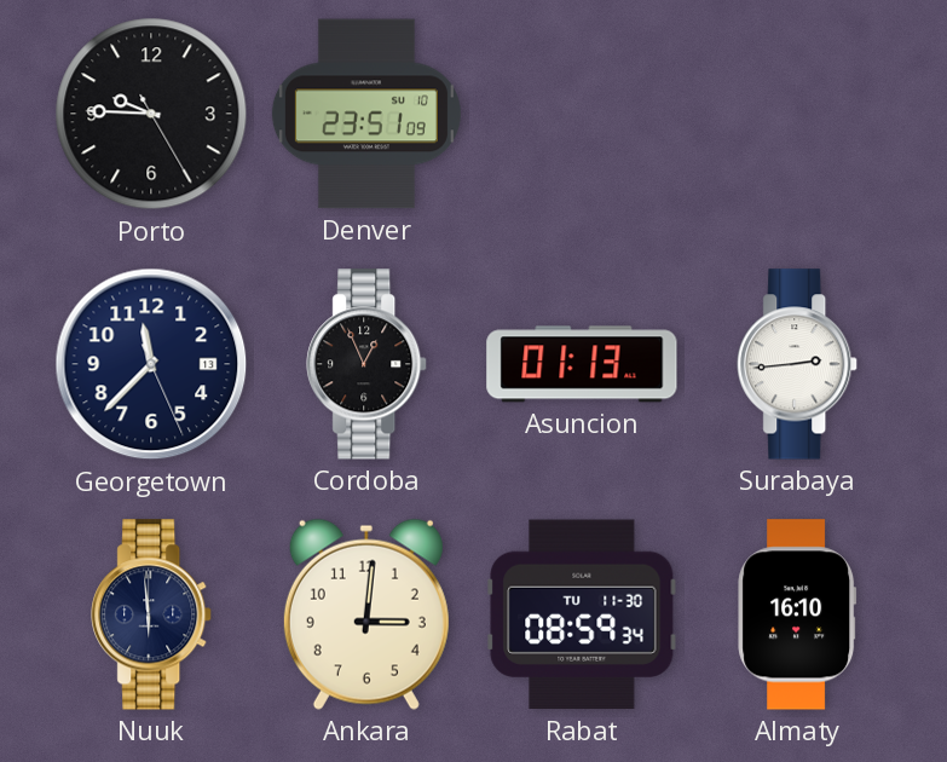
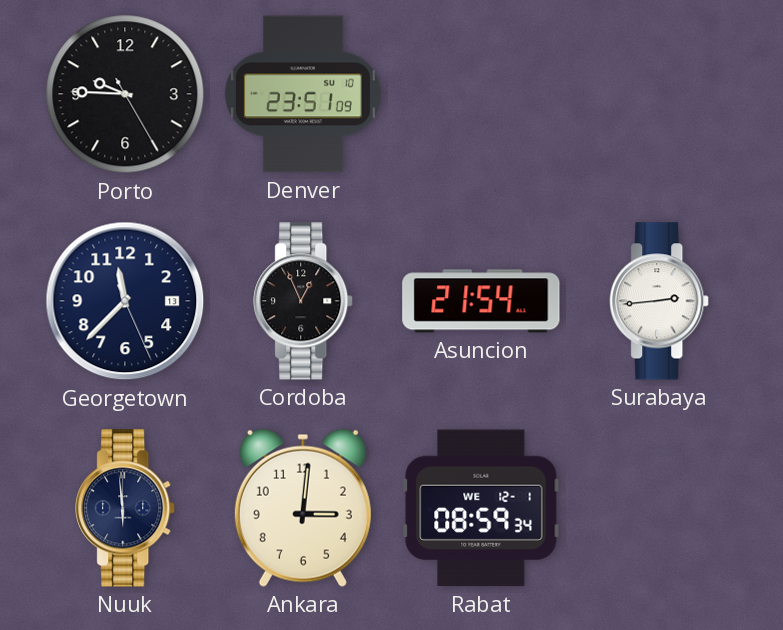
Asuncion: 01:13 -> 21:54 (481, 301)
Rabat date: TU 11-30 -> WE 12-1 (481, 508)
Almaty: 16:10 -> none (797, 614)
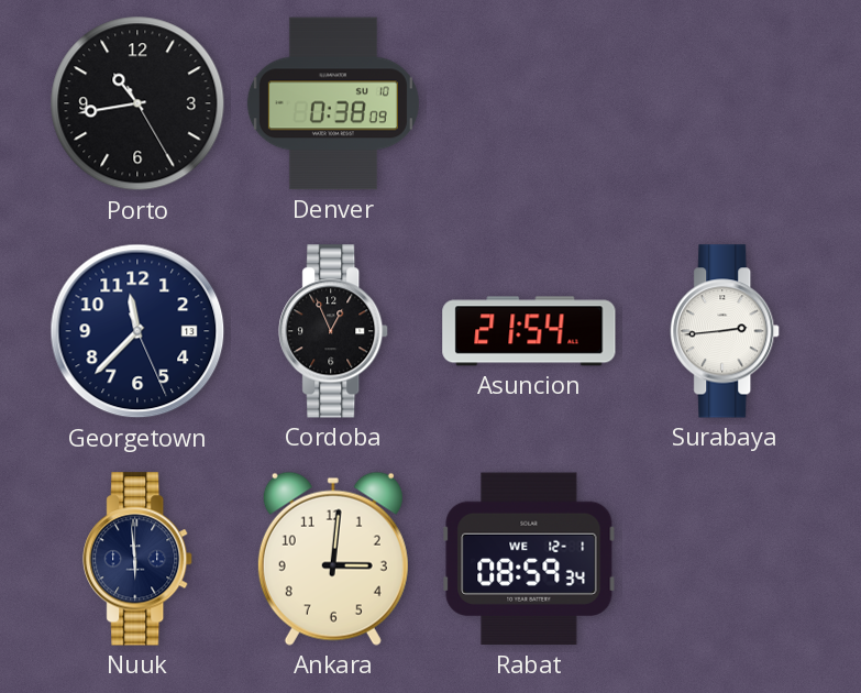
Porto: 9:45 -> 10:43 (137, 103)
Denver: 23:51 -> 0:38 (333, 103)
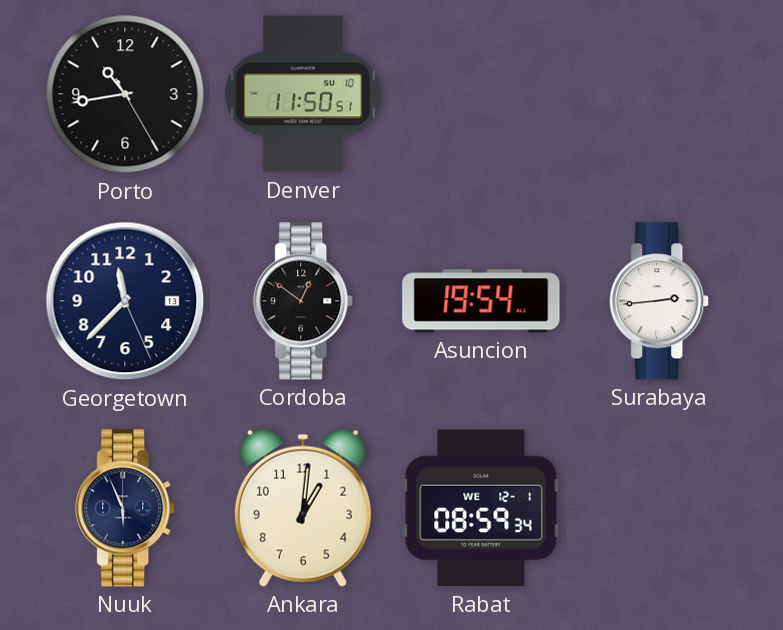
Denver: 0:38 -> 11:50 (303, 94)
Cordoba: 12:56 -> 12:51 (304, 301)
Asuncion: 21:54 -> 19:54 (481, 301)
Nuuk: 5:59 -> 5:56 (126, 508)
Ankara: 3:01 -> 1:01 (303, 508)
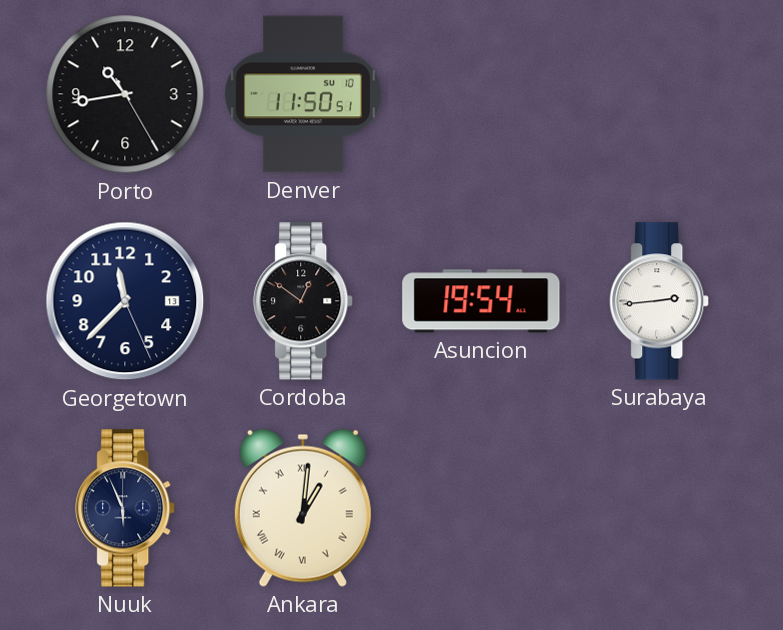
Ankara numerals: Arabic -> Roman (303, 508)
Rabat: 08:59 -> none (481, 508)
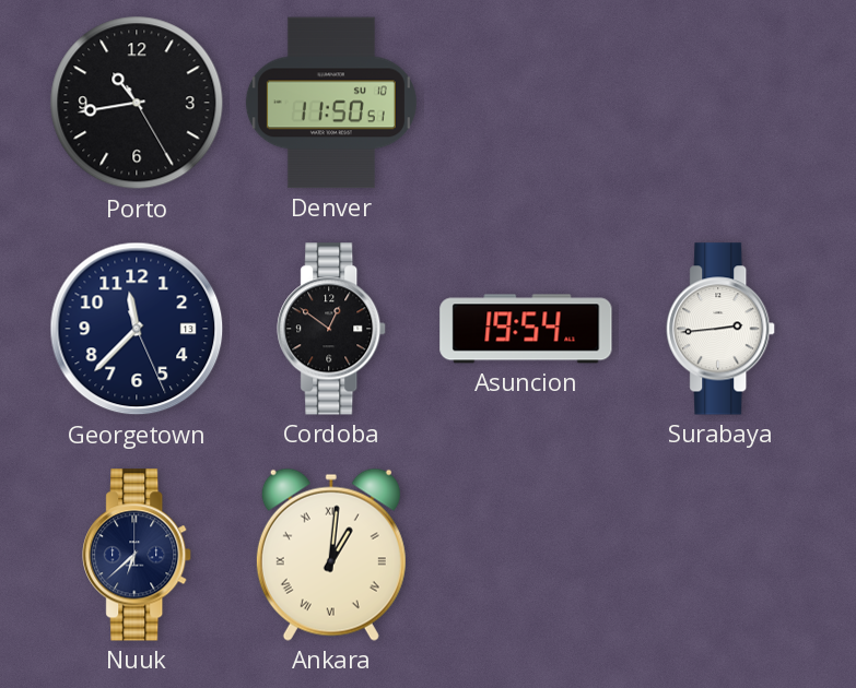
Nuuk: 5:56 -> 6:38 (138, 555)
